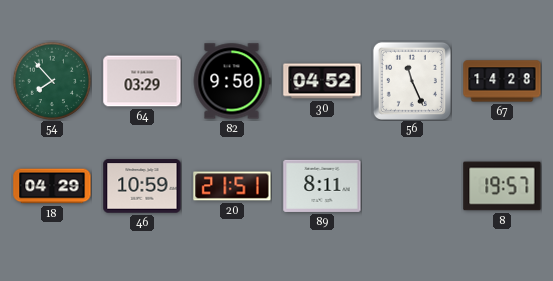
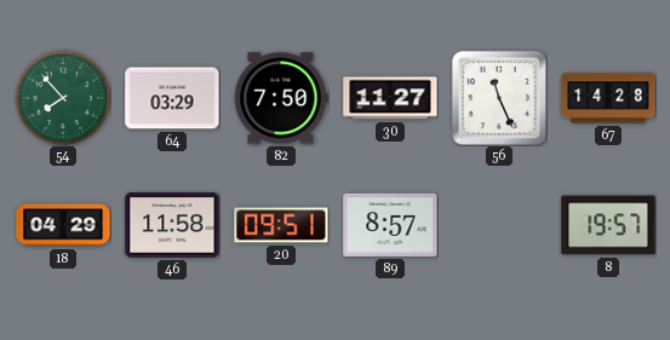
82: 9:50 -> 7:50 (281, 98)
30: 04:52 -> 11:27 (390, 98)
46: 10:59 -> 11:58 (172, 225)
20: 21:51 -> 09:51 (281, 225)
89: 8:11 -> 8:57 (390, 225)
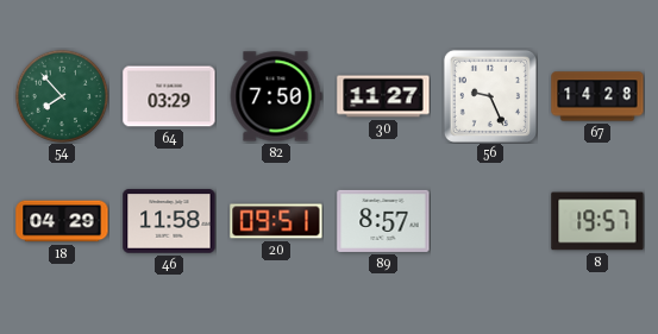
56: 11:26 -> 9:26 (490, 96)
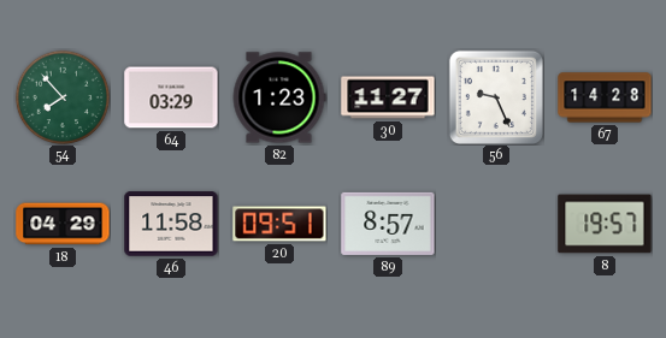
82: 7:50 -> 1:23 (279, 97)
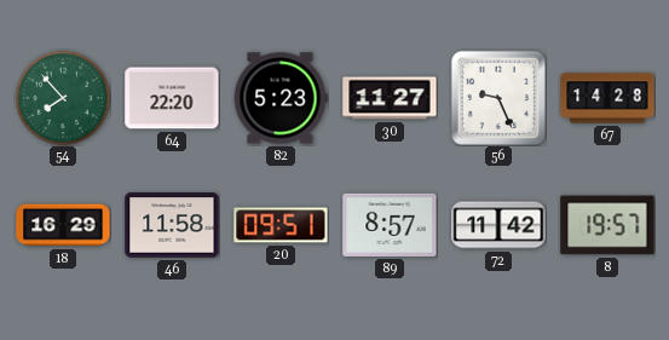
64: 03:29 -> 22:20 (172, 98)
82: 1:23 -> 5:23 (281, 98)
18: 04:29 -> 16:29 (63, 225)
72: none -> 11:42 (498, 225)
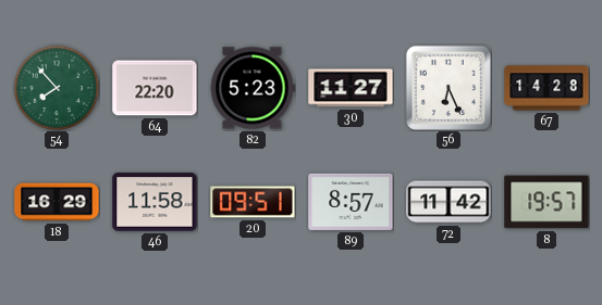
56: 9:26 -> 6:26 (449, 88)
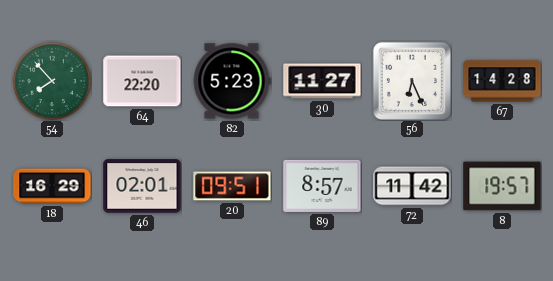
46: 11:58 -> 02:01 (142, 186)
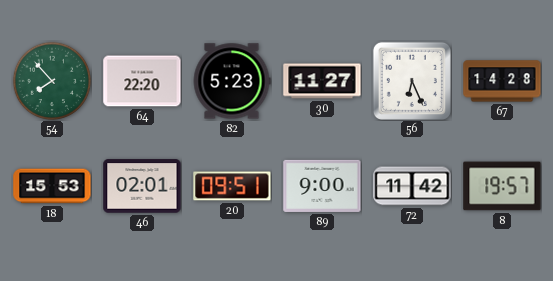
18: 16:29 -> 15:53 (52, 186)
89: 8:57 -> 9:00 (322, 186)
